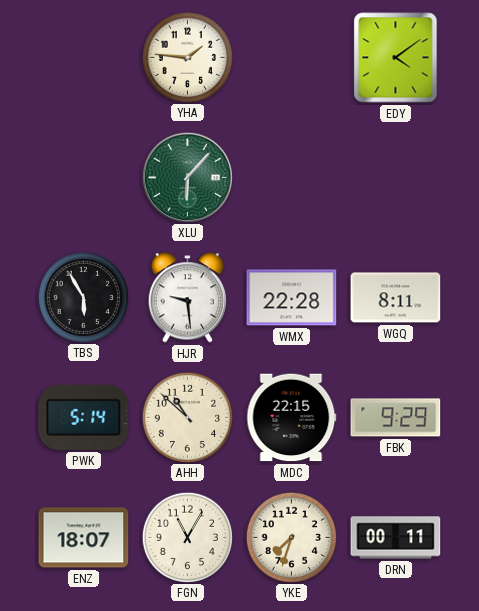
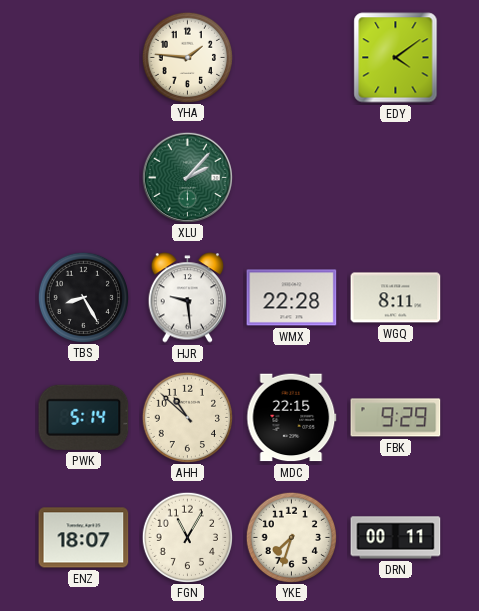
XLU: 6:07 -> 2:07 (187, 177)
TBS: 5:55 -> 8:25 (83, 297)
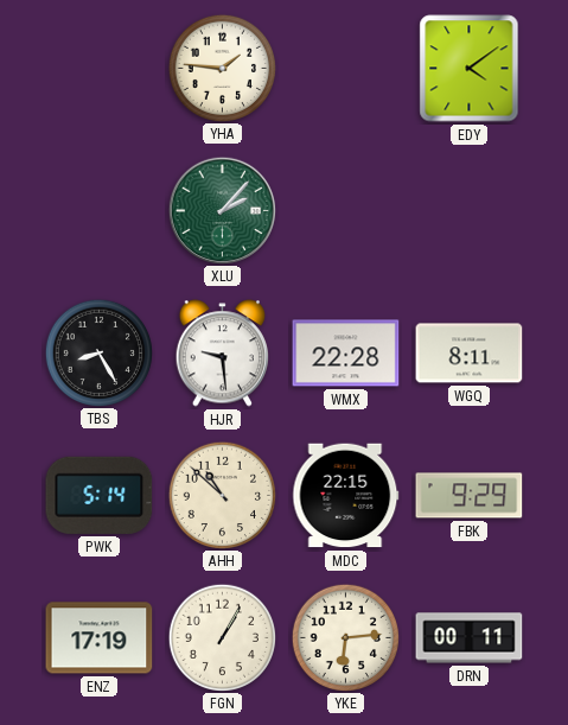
ENZ: 18:07 -> 17:19 (100, 638)
FGN: 11:05 -> 1:05 (222, 637)
YKE: 7:33 -> 6:14 (345, 637)
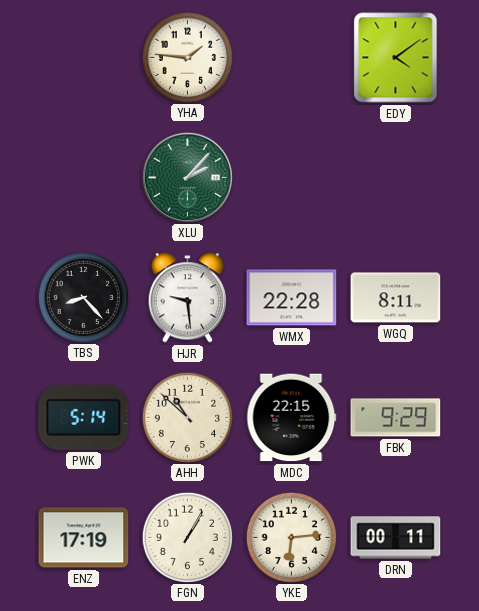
TBS: 8:25 -> 8:23 (83, 297)
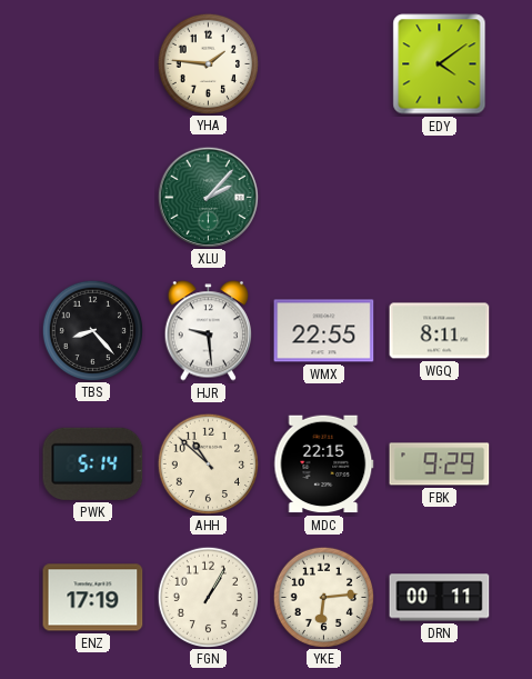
WMX: 22:28 -> 22:55 (324, 331)
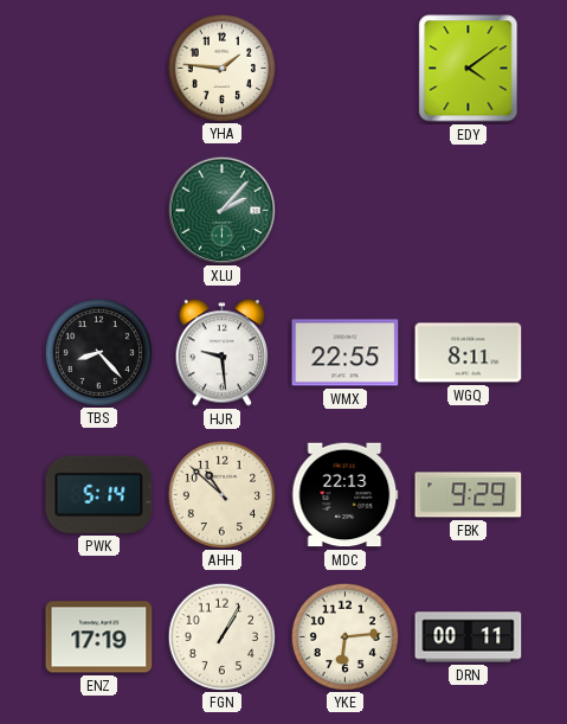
MDC: 22:15 -> 22:13 (346, 495)
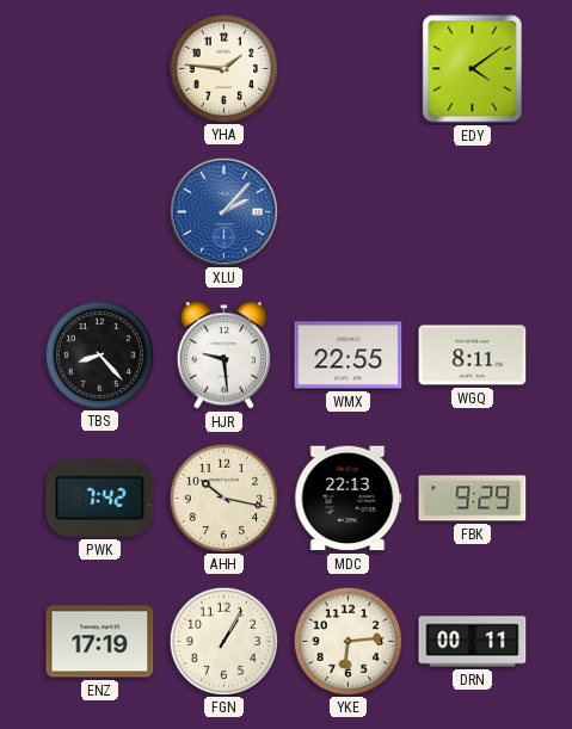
XLU dial: green -> blue (223, 211)
PWK: 5:14 -> 7:42 (100, 498)
AHH: 10:52 -> 10:17 (223, 498)
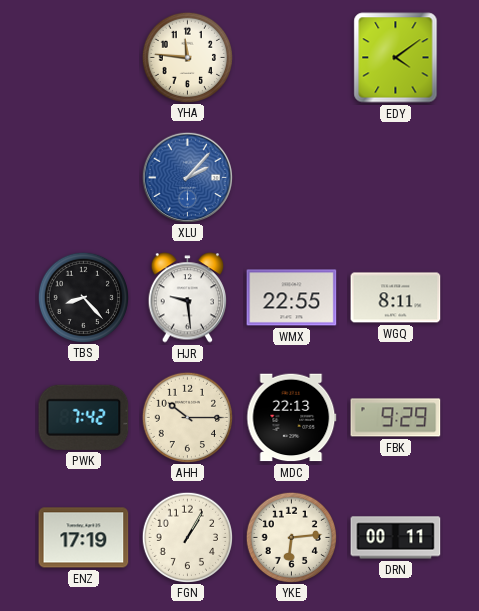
YHA: 1:46 -> 11:46 (187, 57)
AHH: 10:17 -> 10:15 (187, 417)
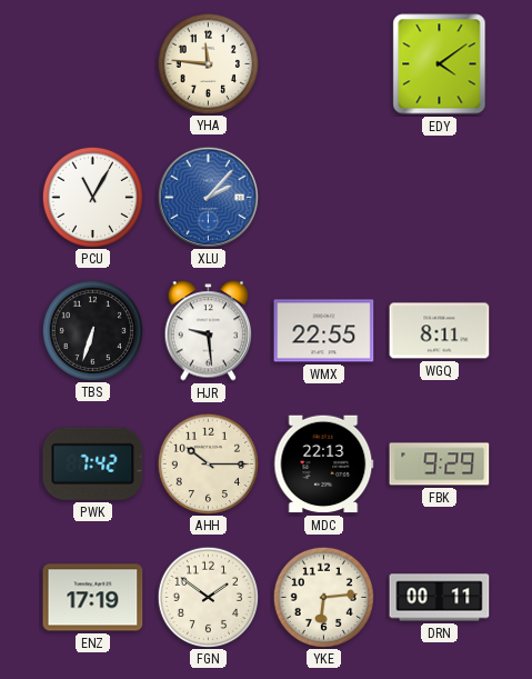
PCU: none -> 11:05 (92, 197)
TBS: 8:23 -> 6:33 (92, 330)
FGN: 1:05 -> 1:51 (208, 597)
